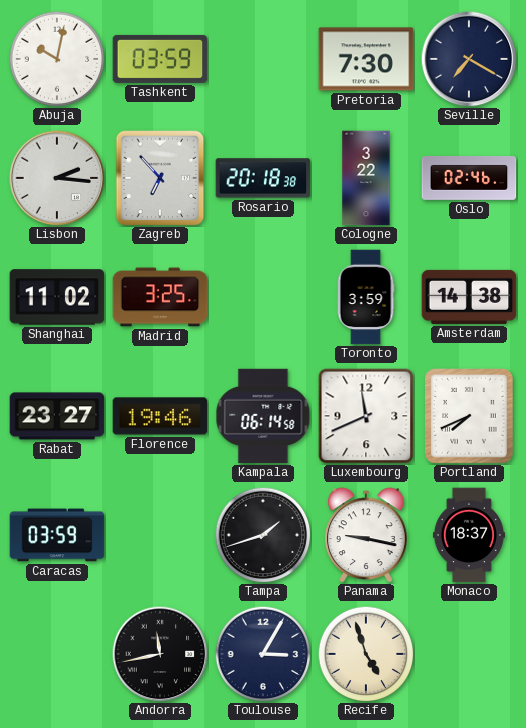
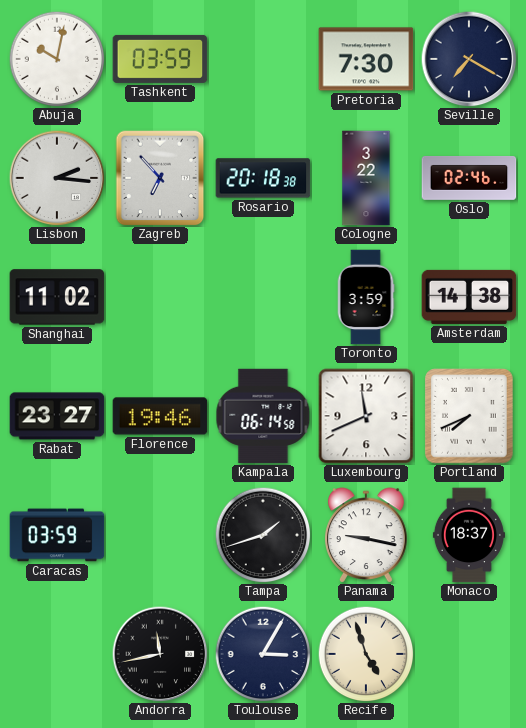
Madrid: 3:25 -> none (160, 297)
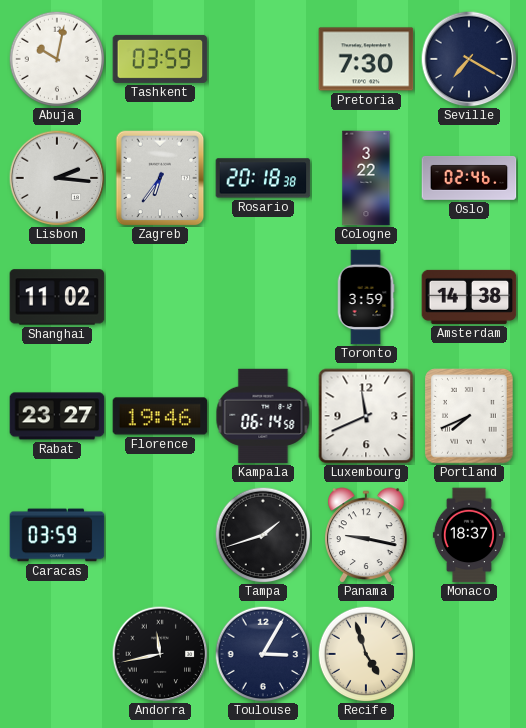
Zagreb: 6:53 -> 6:36 (160, 178)
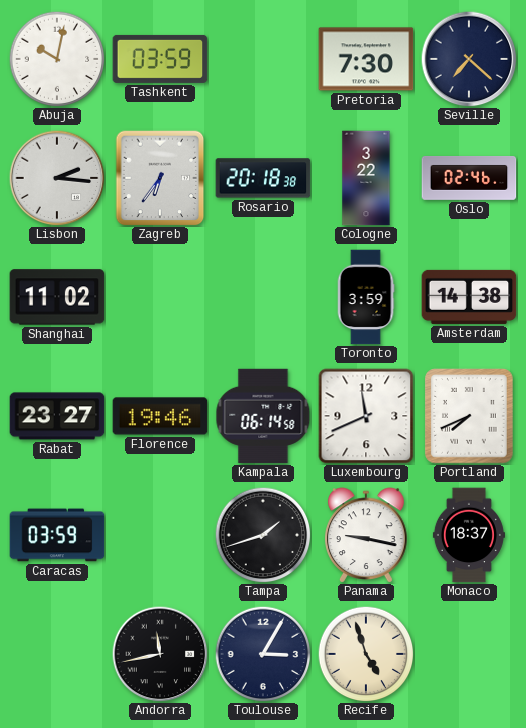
Seville: 7:20 -> 7:22 (469, 59)
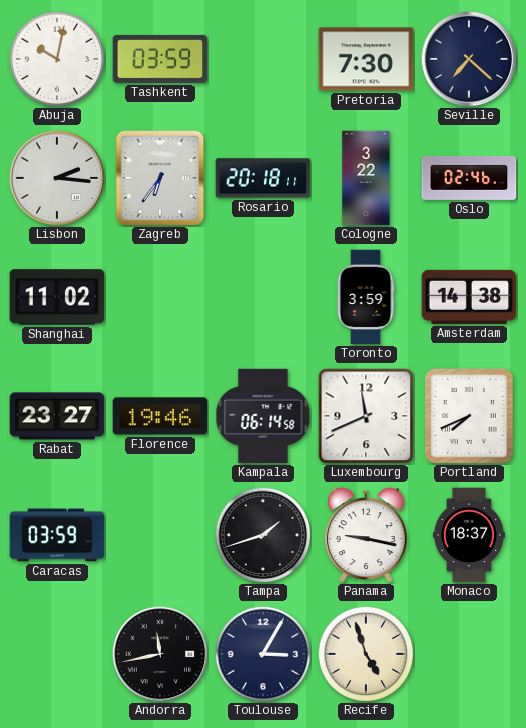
Rosario: 20:18:38 -> 20:18:11 (263, 178)
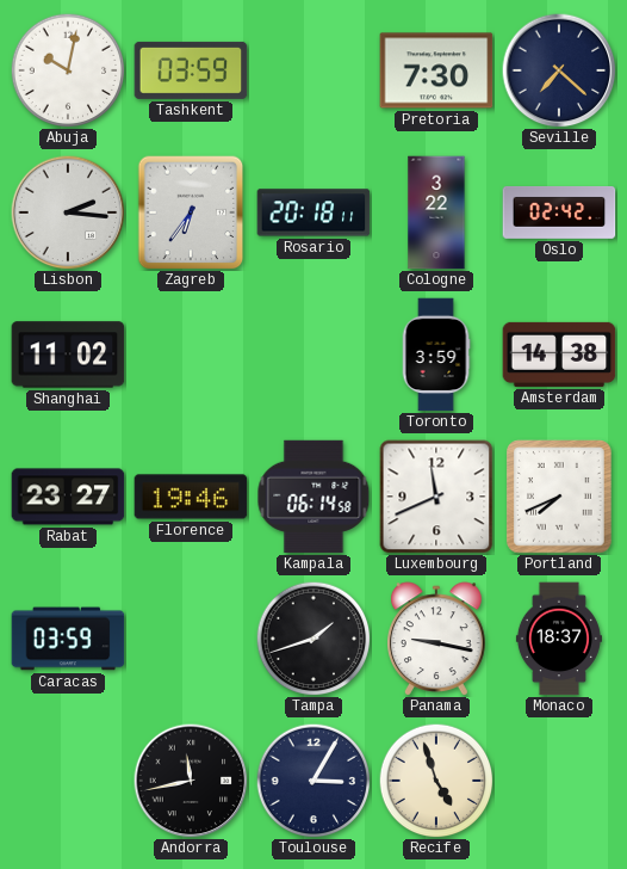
Oslo: 02:46 -> 02:42 (559, 214)
